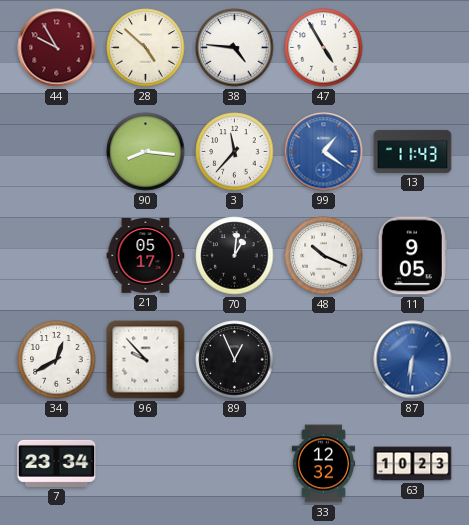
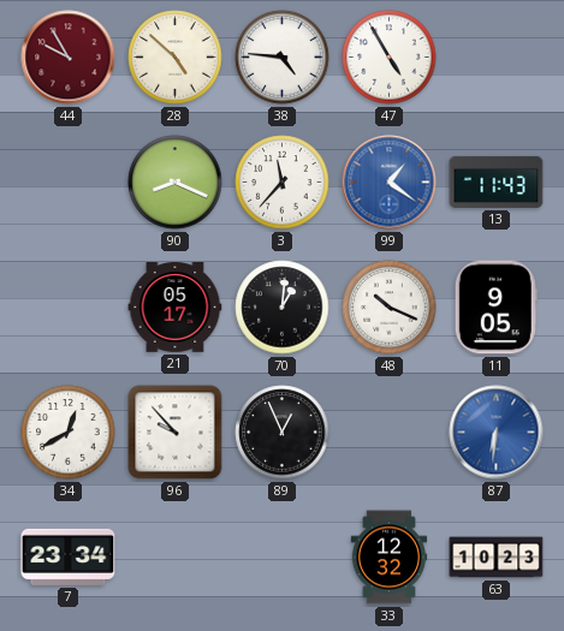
90: 8:16 -> 8:19 (176, 183)
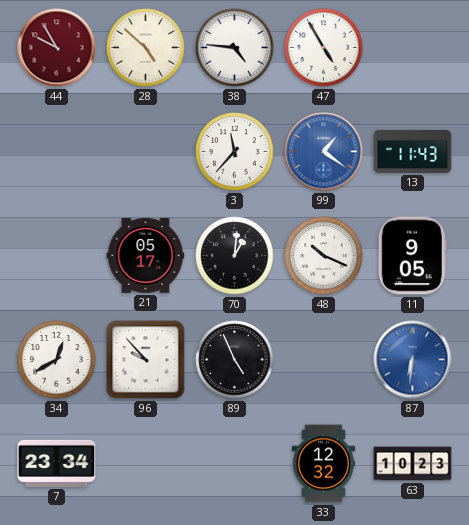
90: 8:19 -> none (176, 183)
89: 12:56 -> 4:56 (235, 360)
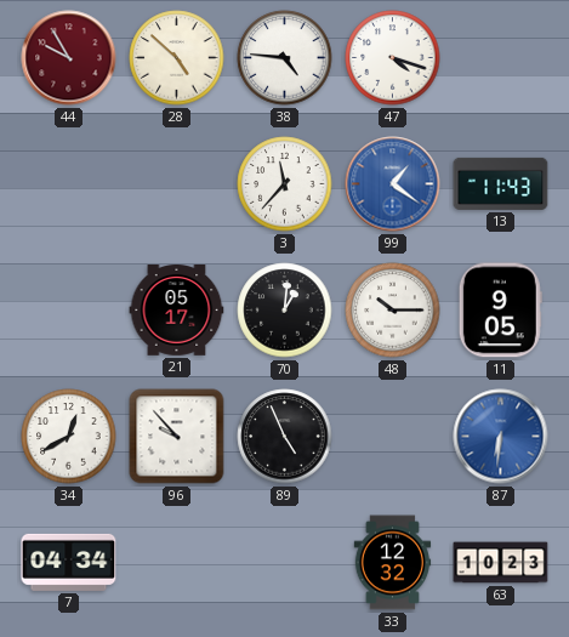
47: 4:55 -> 4:18 (393, 58)
48: 10:19 -> 10:15 (393, 311)
7: 23:34 -> 04:34 (69, 562)
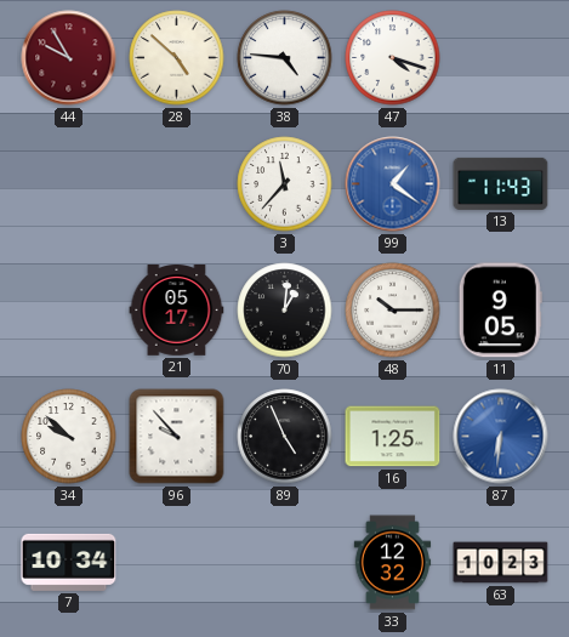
34: 12:40 -> 9:52 (69, 437)
16: none -> 1:25 (393, 437)
7: 04:34 -> 10:34 (69, 562)
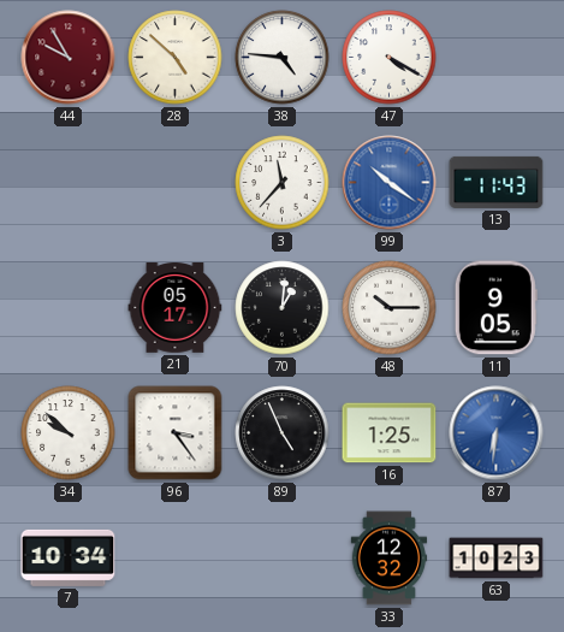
47: 4:18 -> 4:20 (390, 58)
99: 1:21 -> 10:21 (390, 183)
96: 9:53 -> 3:24 (176, 433)
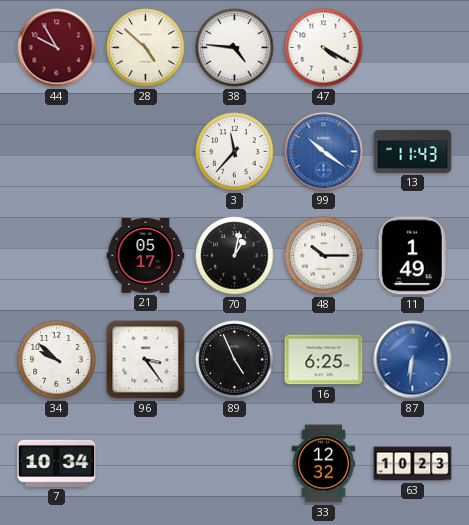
70: 1:01 -> 1:02 (235, 256)
11: 9:05 -> 1:49 (412, 256)
16: 1:25 -> 6:25 (324, 360)
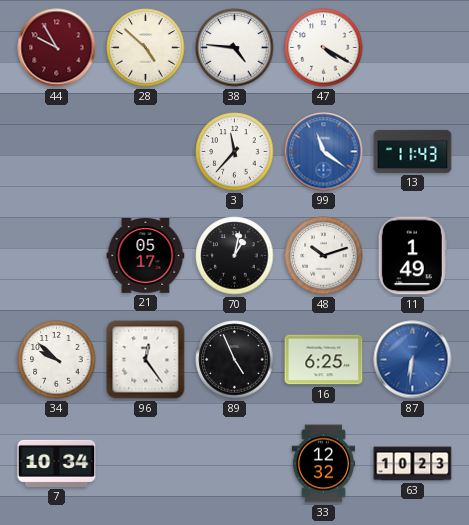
99: 10:21 -> 11:21 (324, 152)
48: 10:15 -> 10:12 (324, 256)
96: 3:24 -> 12:24 (146, 360)
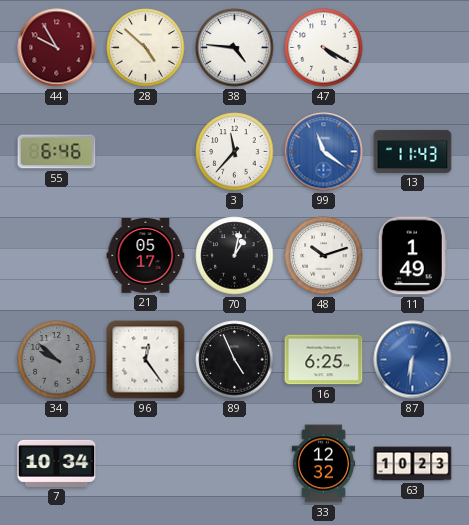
55: none -> 6:46 (57, 152)
34 dial: white -> grey (57, 360)
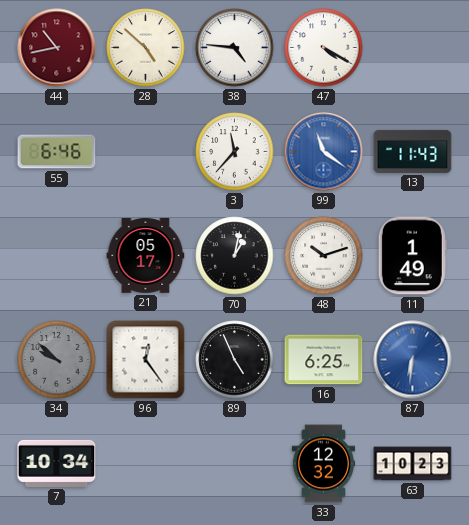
44: 9:55 -> 10:43 (57, 48)
